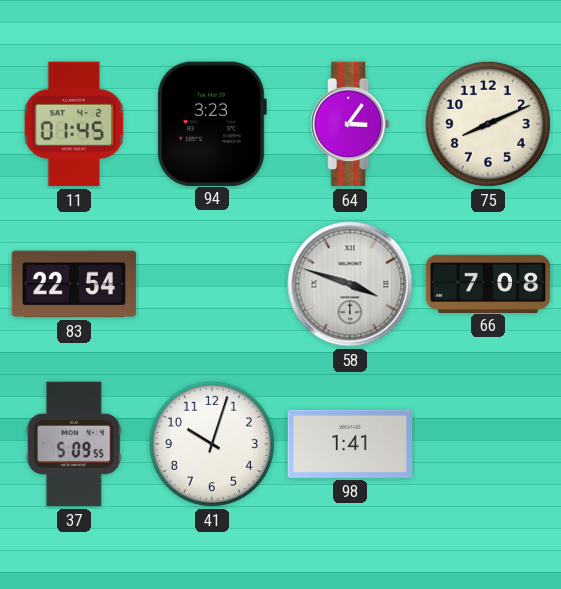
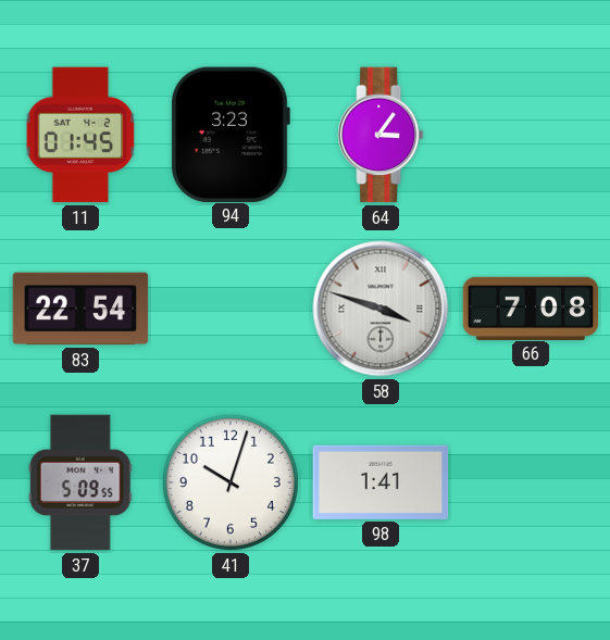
75: 8:11 -> none (488, 124)
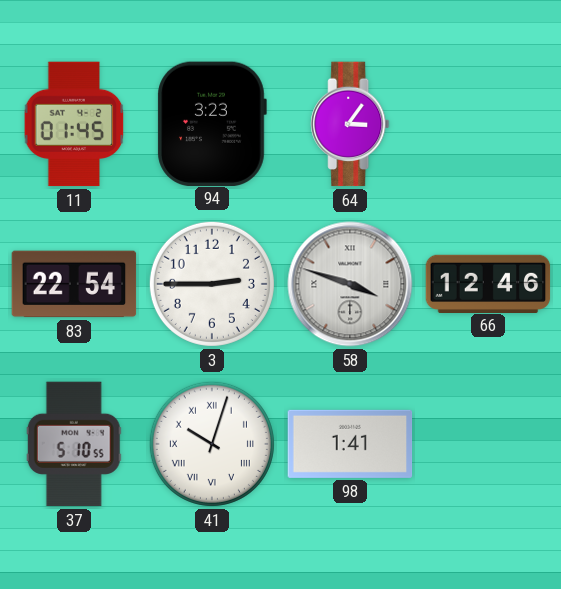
3: none -> 2:45 (212, 284)
66: 7:08 -> 12:46 (488, 283)
37: 5:09 -> 5:10 (74, 444)
41 numerals: Arabic -> Roman (212, 444)
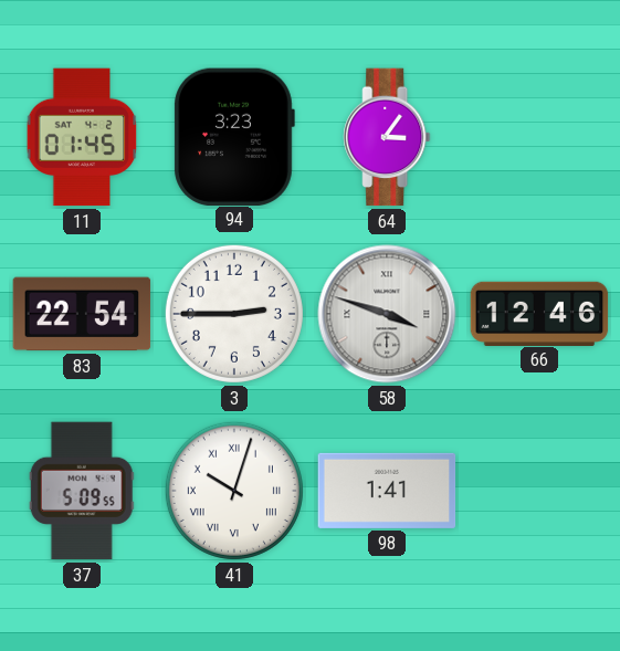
37: 5:10 -> 5:09 (82, 491)
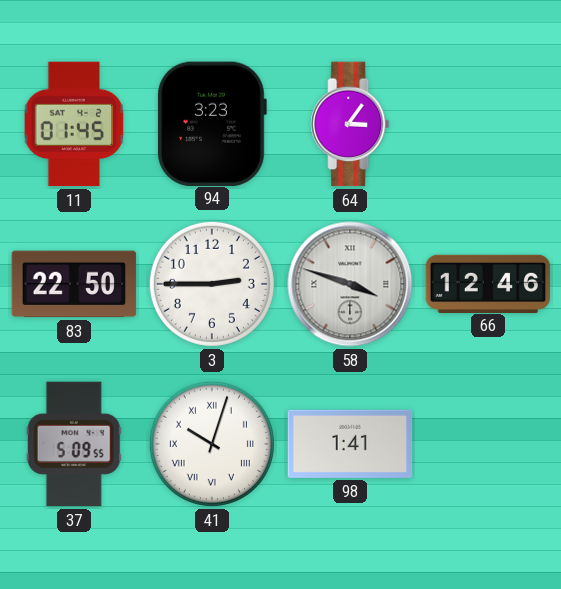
83: 22:54 -> 22:50 (74, 284)
